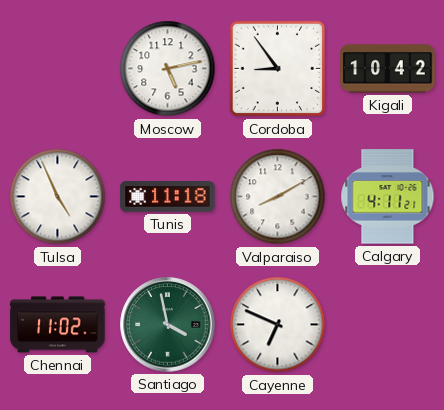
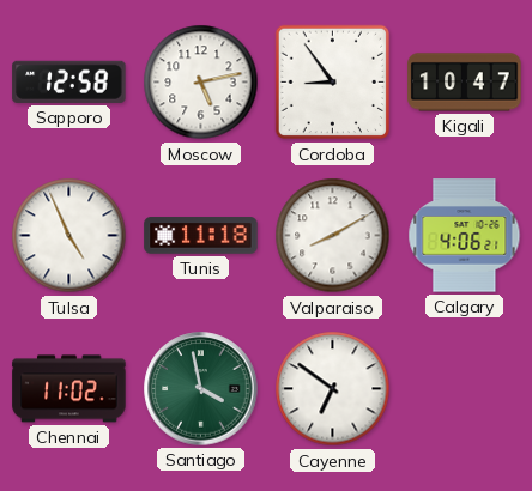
Sapporo: none -> 12:58 (69, 81)
Kigali: 10:42 -> 10:47 (465, 83)
Calgary: 4:11 -> 4:06 (465, 236)
Cayenne: 6:49 -> 6:51 (333, 389)
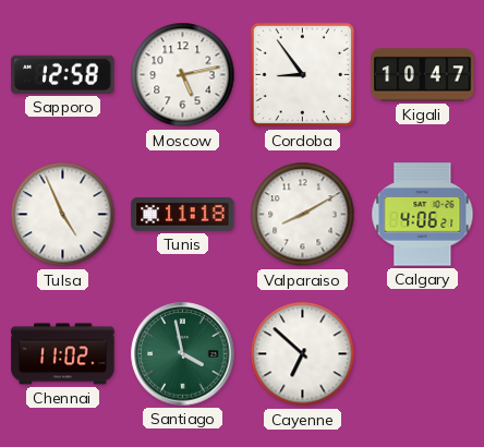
Cayenne: 6:51 -> 6:52 (303, 354)
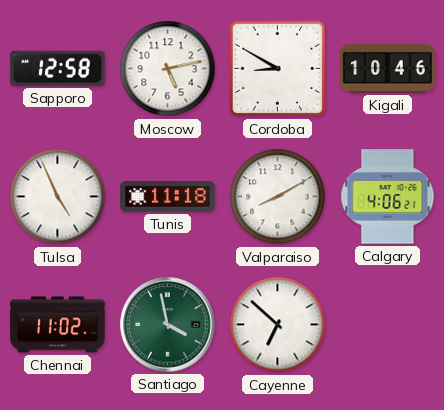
Cordoba: 8:54 -> 8:50 (278, 69)
Kigali: 10:47 -> 10:46 (388, 69)
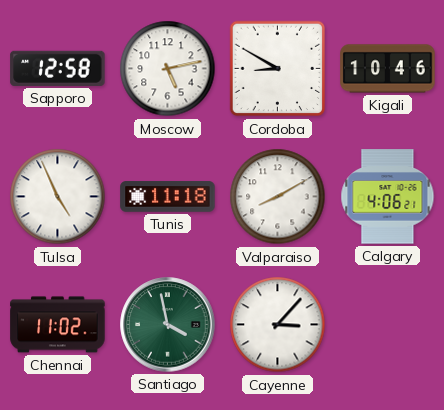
Cayenne: 6:52 -> 3:07 (278, 325)
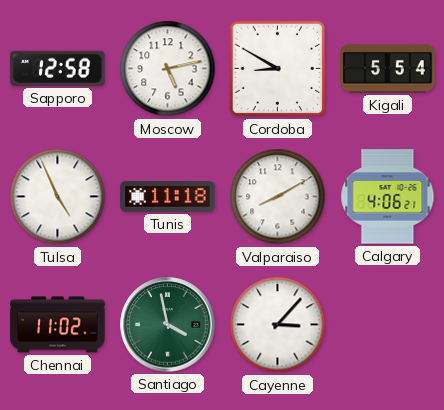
Kigali: 10:46 -> 5:54 (388, 69)
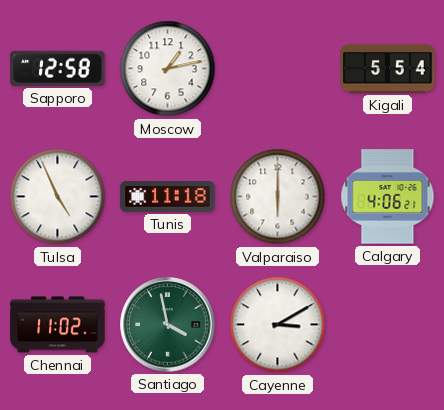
Moscow: 5:13 -> 1:13 (168, 69)
Cordoba: 8:50 -> none (278, 69)
Valparaiso: 8:10 -> 6:00 (278, 197)
Cayenne: 3:07 -> 3:10 (278, 325)
